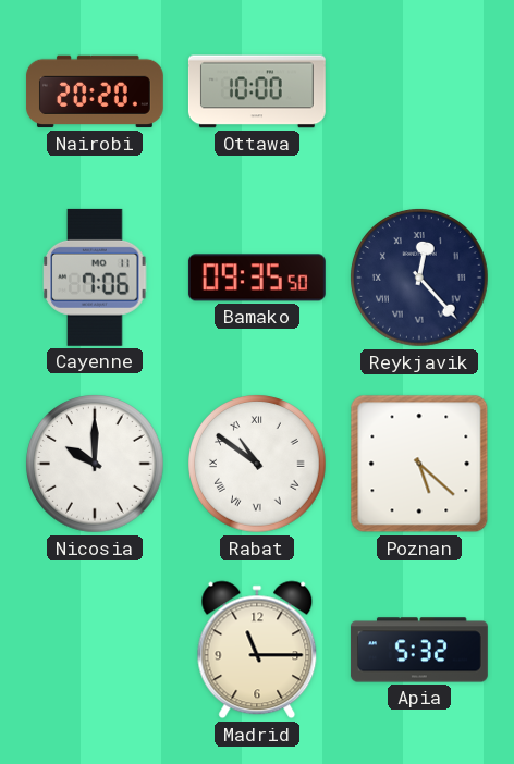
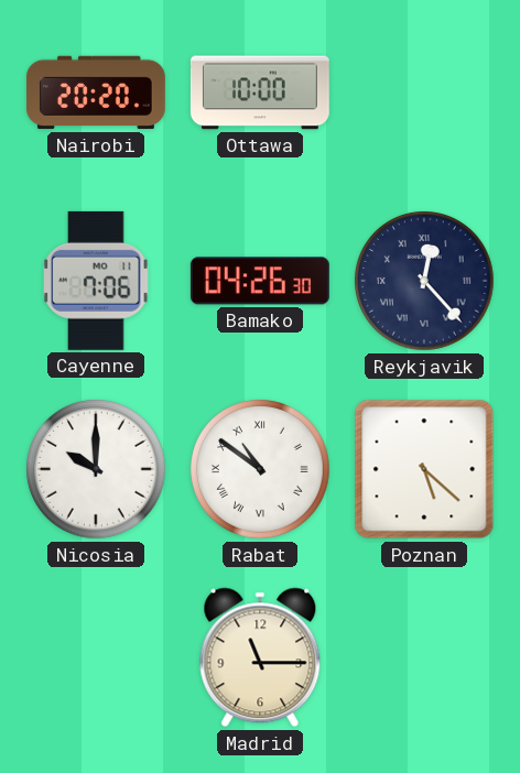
Bamako: 09:35 -> 04:26 (260, 281)
Apia: 5:32 -> none (419, 650)
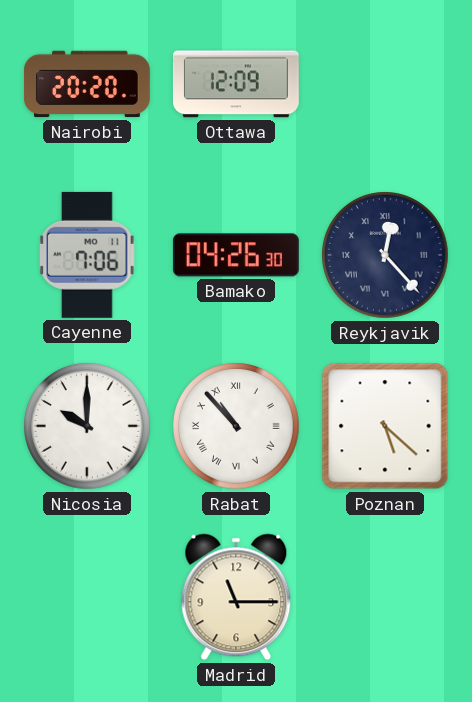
Ottawa: 10:00 -> 12:09 (236, 84)
Rabat: 10:51 -> 10:53 (236, 426)
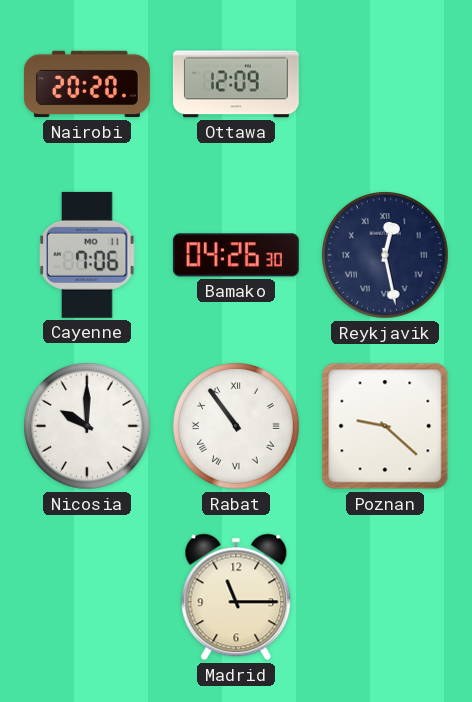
Reykjavik: 12:23 -> 12:28 (385, 255)
Rabat: 10:53 -> 10:54 (236, 426)
Poznan: 5:22 -> 9:22 (385, 426)
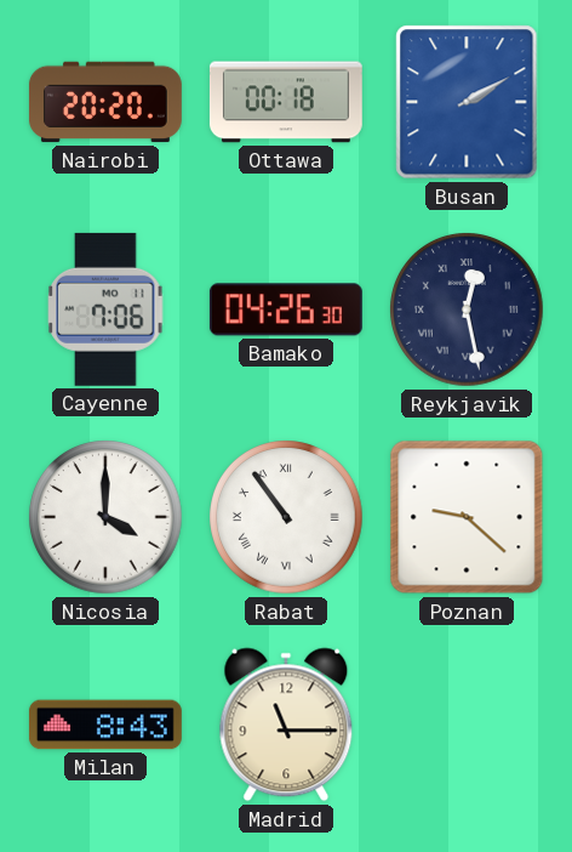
Ottawa: 12:09 -> 00:18 (286, 102)
Busan: none -> 2:10 (467, 102)
Nicosia: 10:00 -> 4:00 (105, 517)
Milan: none -> 8:43 (105, 725)
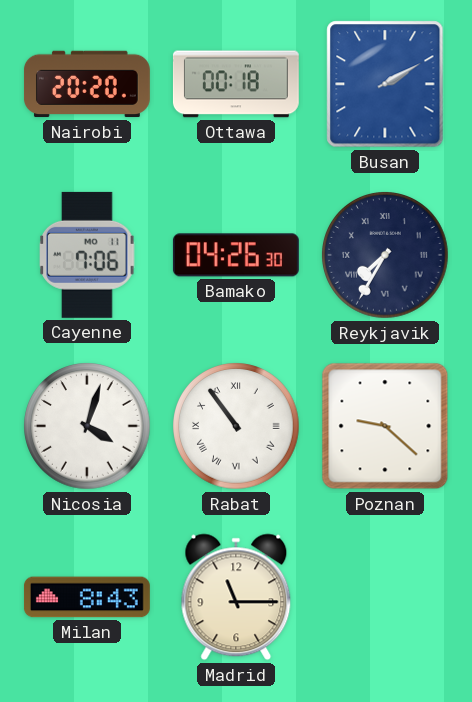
Reykjavik: 12:28 -> 7:35 (385, 255)
Nicosia: 4:00 -> 4:03 (87, 426)
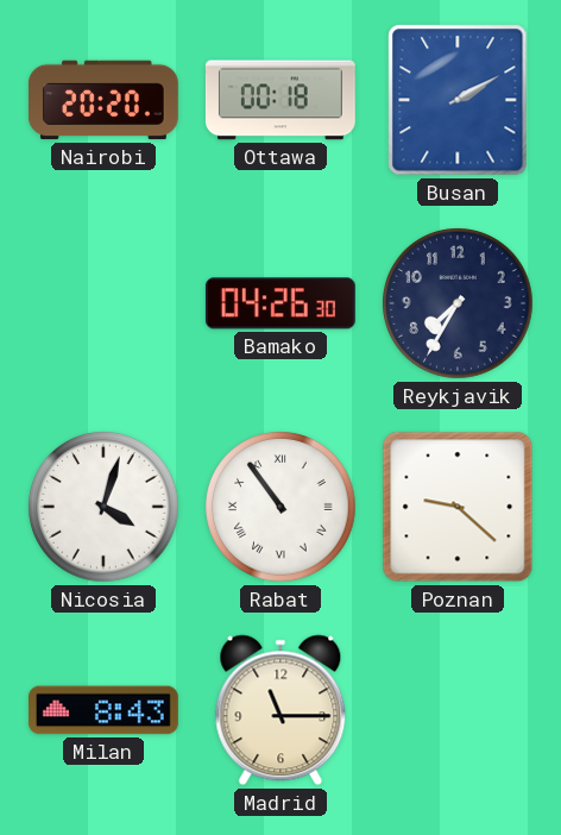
Cayenne: 7:06 -> none (87, 255)
Reykjavik numerals: Roman -> Arabic (458, 303)
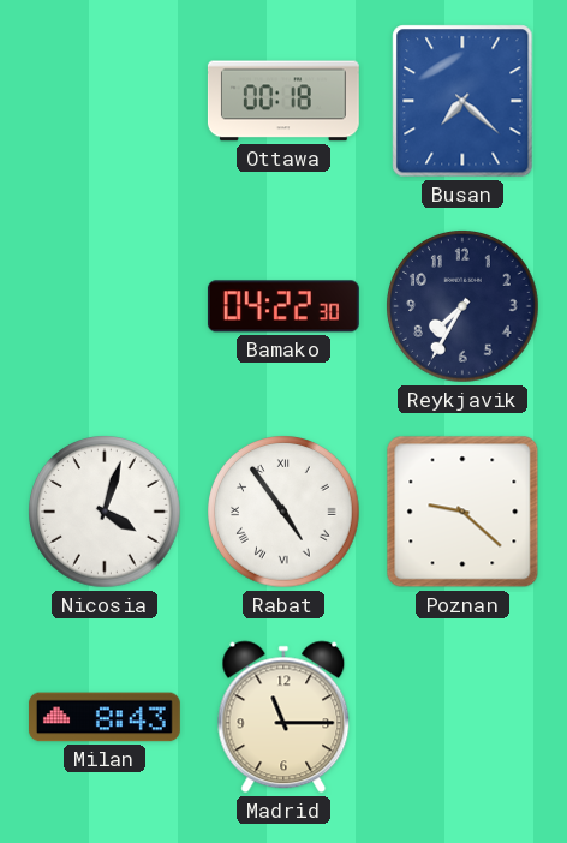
Nairobi: 20:20 -> none (103, 100)
Busan: 2:10 -> 7:22 (462, 101)
Bamako: 04:26 -> 04:22 (283, 306)
Rabat: 10:54 -> 4:54 (283, 512)
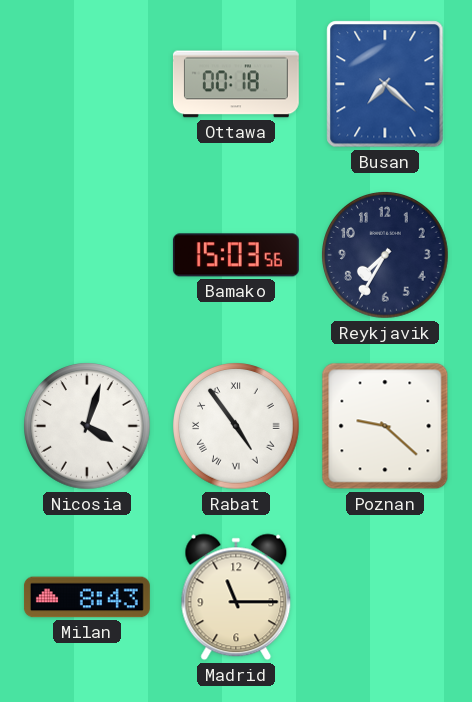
Bamako: 04:22 -> 15:03 (236, 255)
